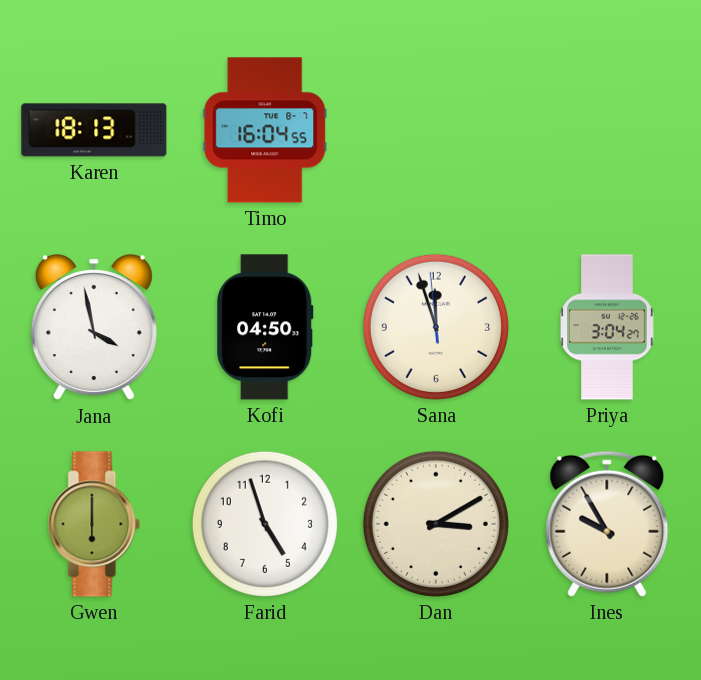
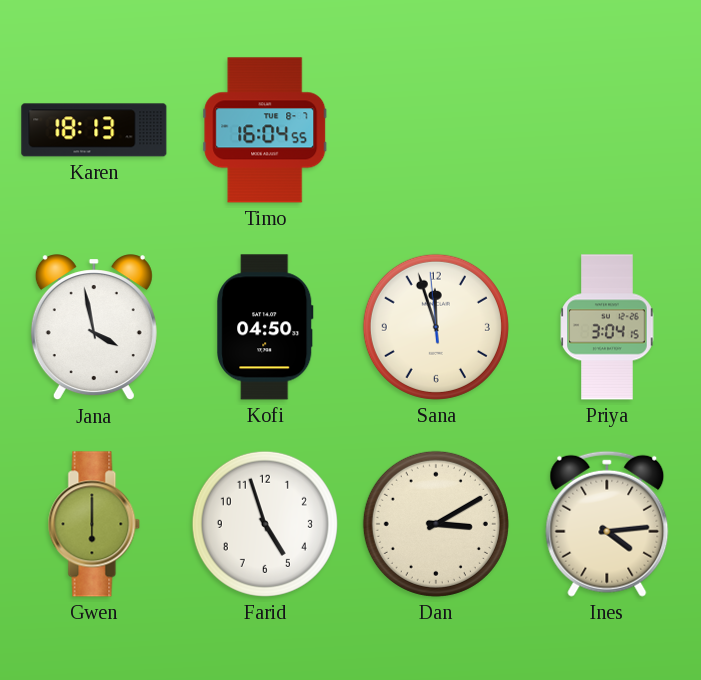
Priya: 3:04:27 -> 3:04:15 (607, 327)
Ines: 9:55 -> 4:14 (607, 524)
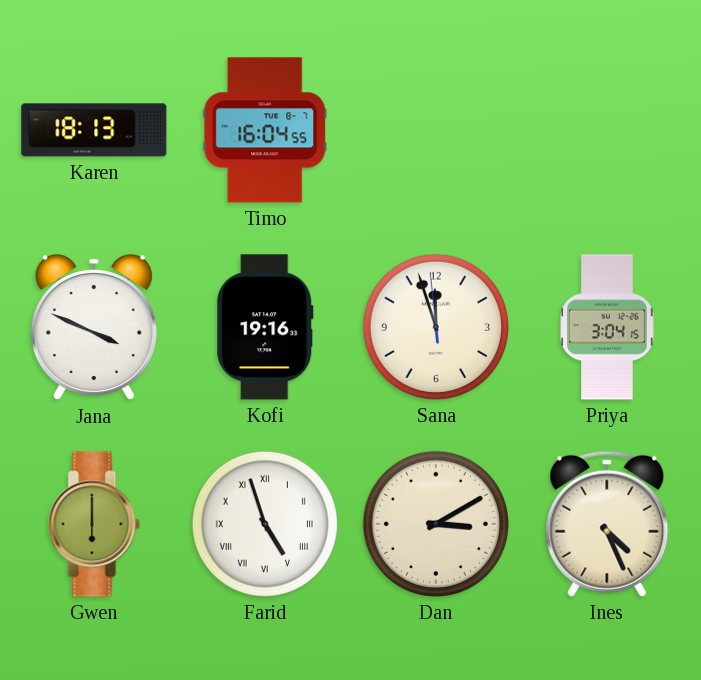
Jana: 3:58 -> 3:49 (94, 328)
Kofi: 04:50 -> 19:16 (265, 327)
Farid numerals: Arabic -> Roman (265, 524)
Ines: 4:14 -> 4:26 (607, 524)
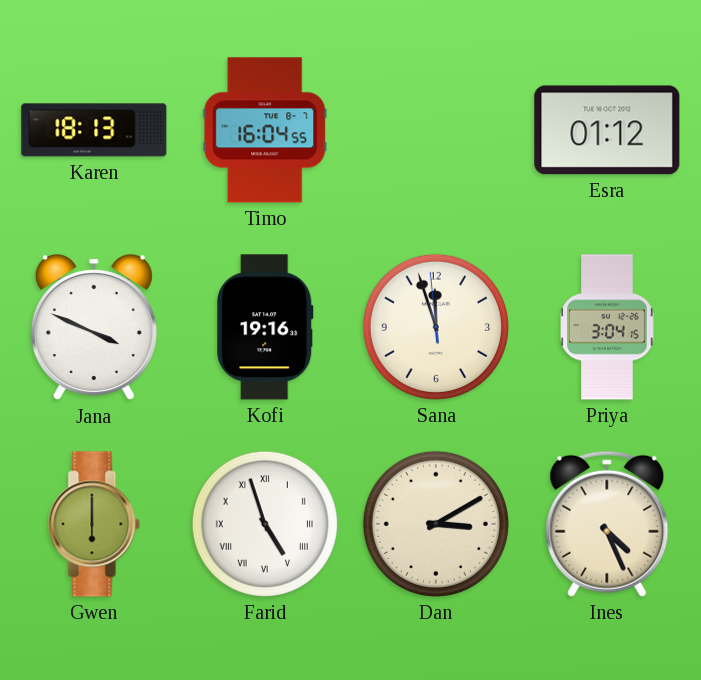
Esra: none -> 01:12 (607, 130)
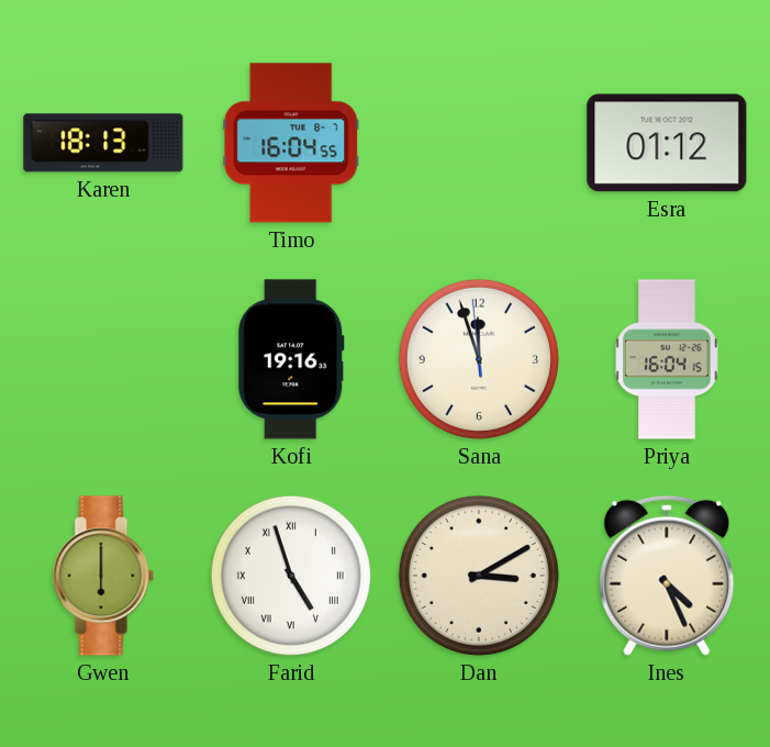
Jana: 3:49 -> none (94, 328)
Priya: 3:04 -> 16:04 (667, 359)
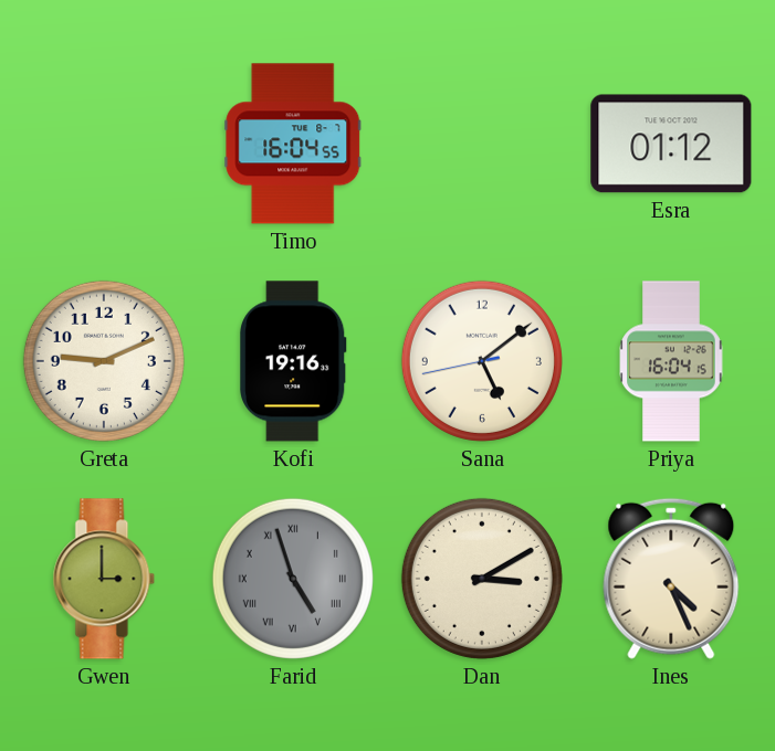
Karen: 18:13 -> none (103, 143)
Greta: none -> 9:11 (104, 361)
Sana: 11:56 -> 5:08 (482, 361)
Gwen: 6:00 -> 3:00 (104, 579)
Farid dial: white -> grey (293, 579)
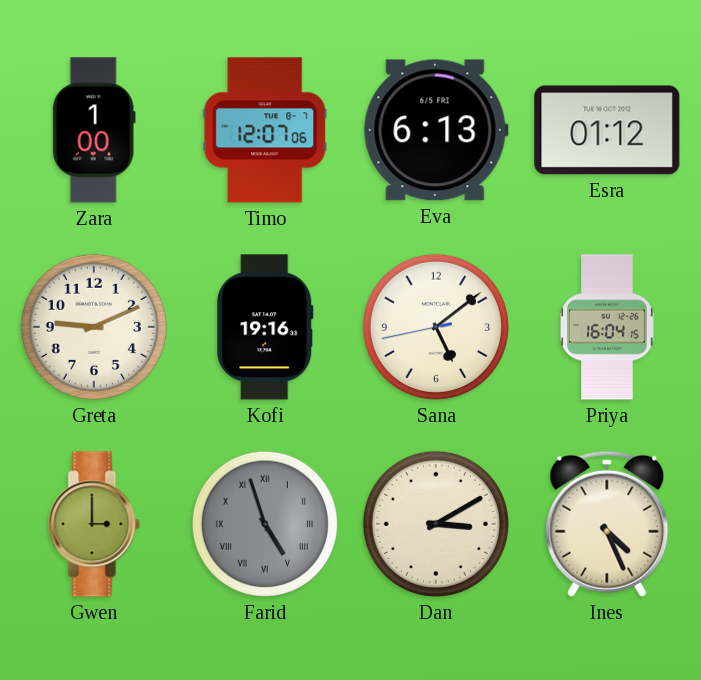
Zara: none -> 1:00 (94, 130)
Timo: 16:04 -> 12:07 (265, 130)
Eva: none -> 6:13 (436, 130)
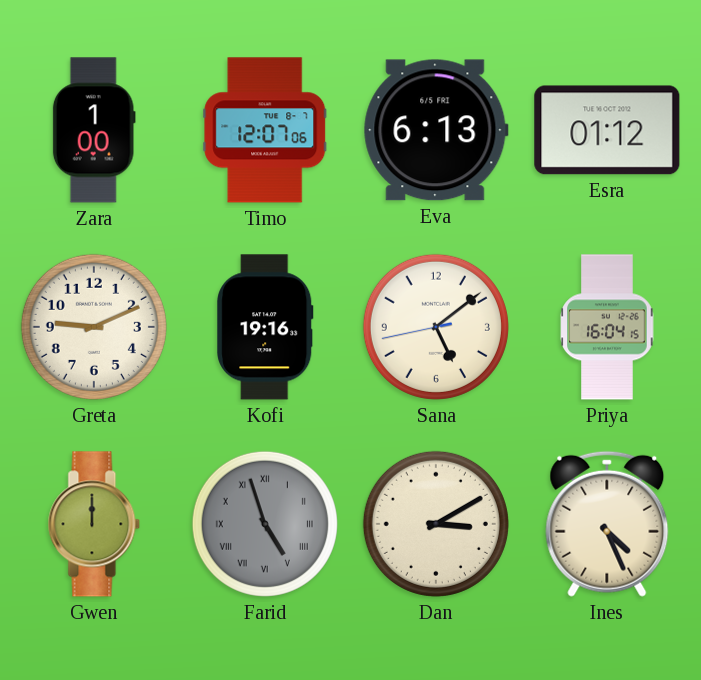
Gwen: 3:00 -> 12:00 (94, 524)
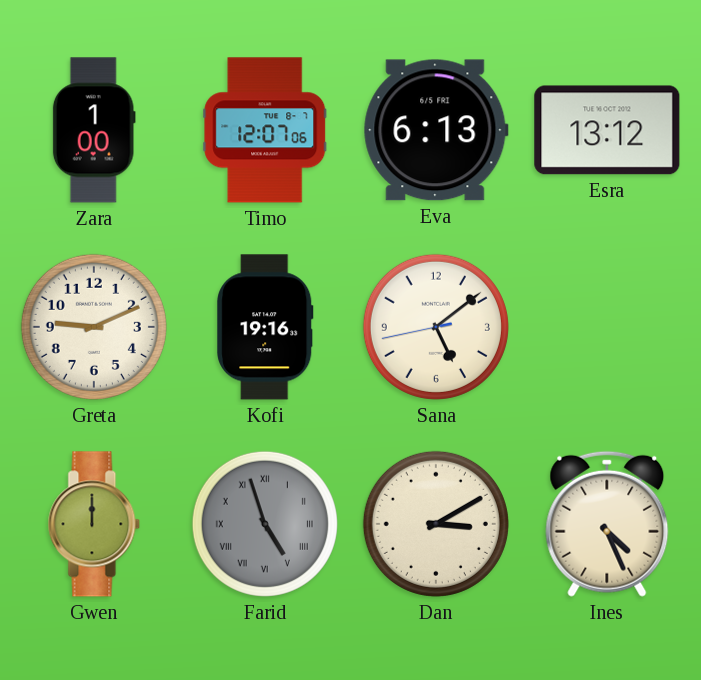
Esra: 01:12 -> 13:12 (607, 130)
Priya: 16:04 -> none (607, 327)
